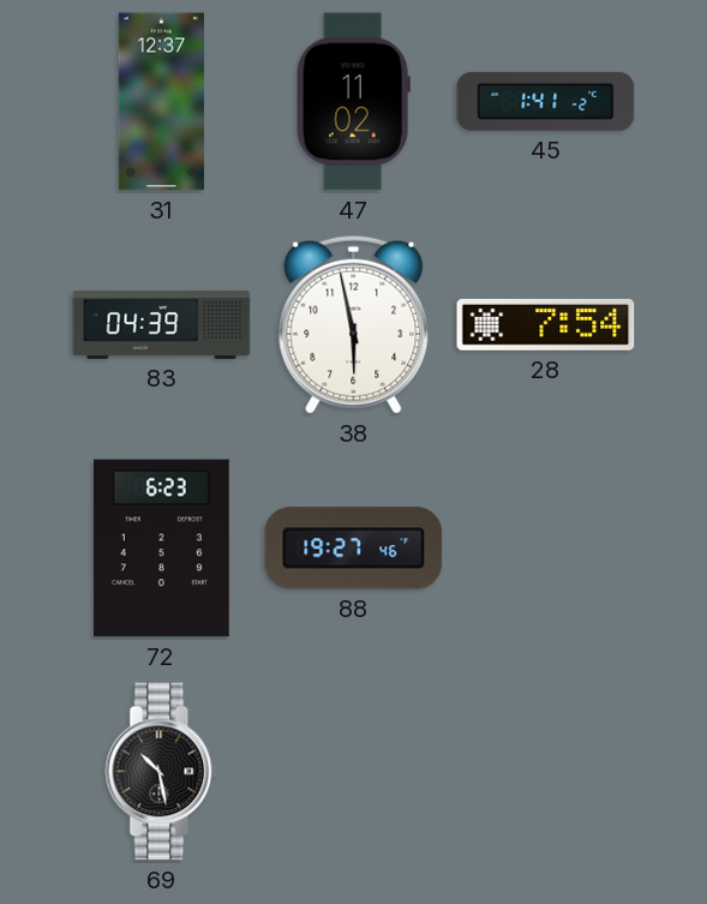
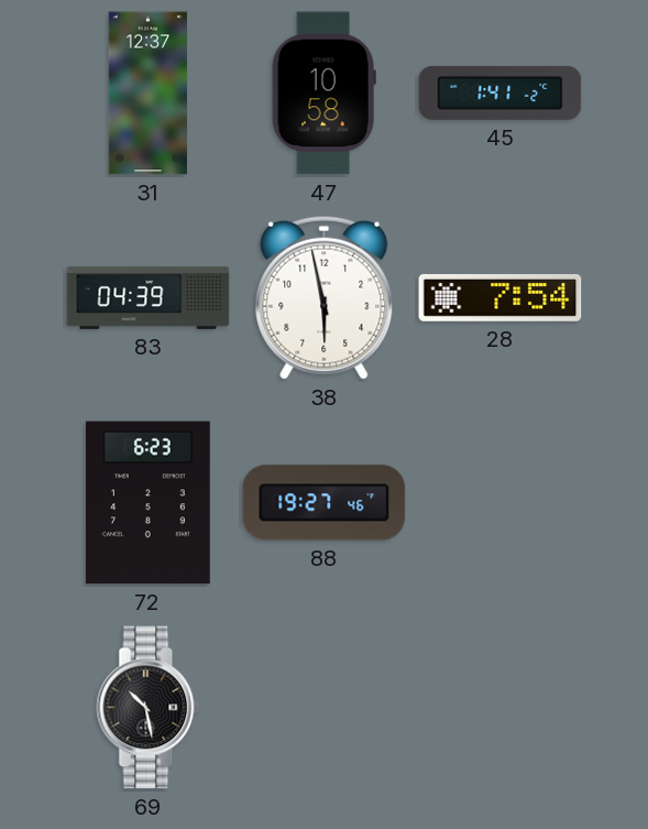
47: 11:02 -> 10:58 (323, 94)
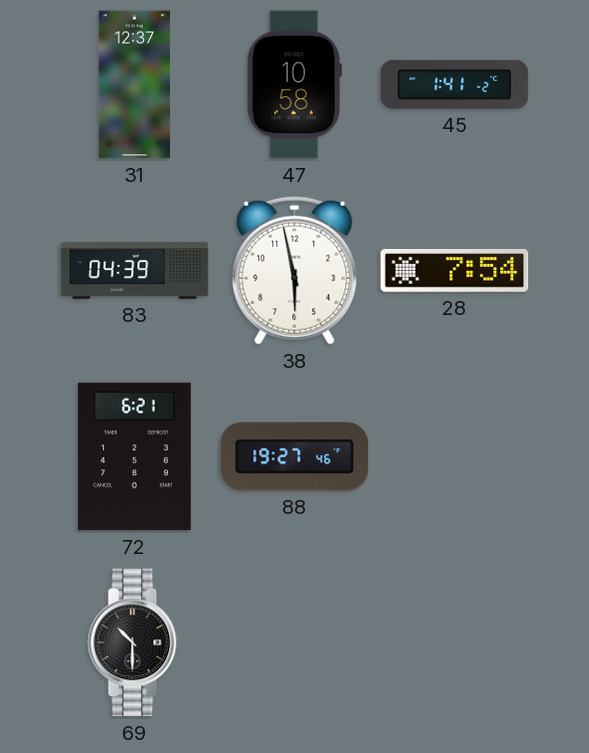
72: 6:23 -> 6:21 (134, 457)
69: 10:28 -> 10:30 (135, 643)
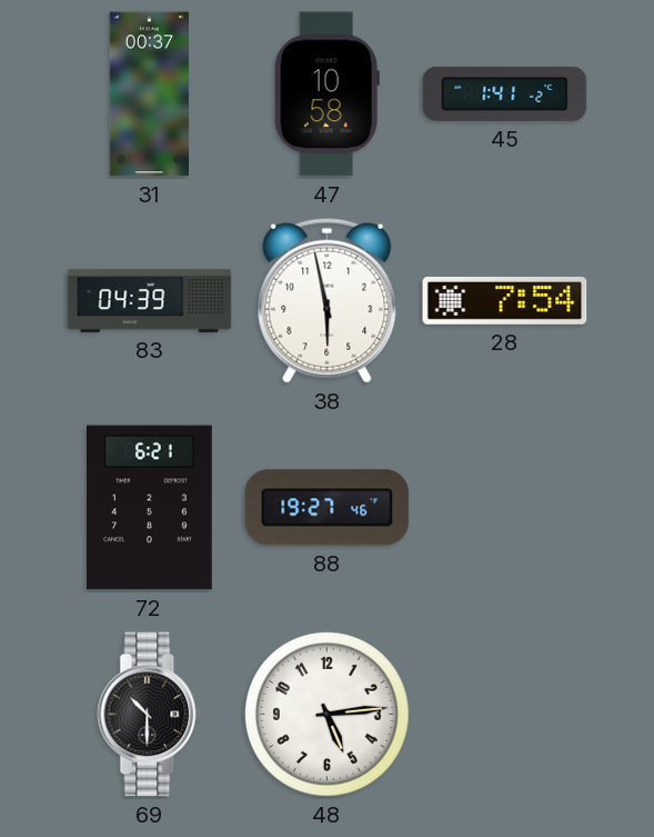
31: 12:37 -> 00:37 (149, 94)
48: none -> 5:14 (326, 714)
